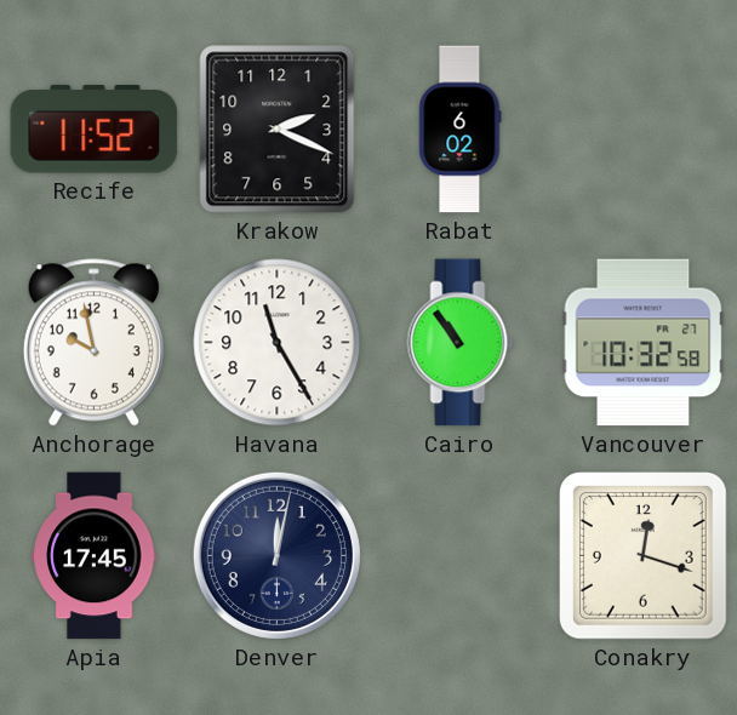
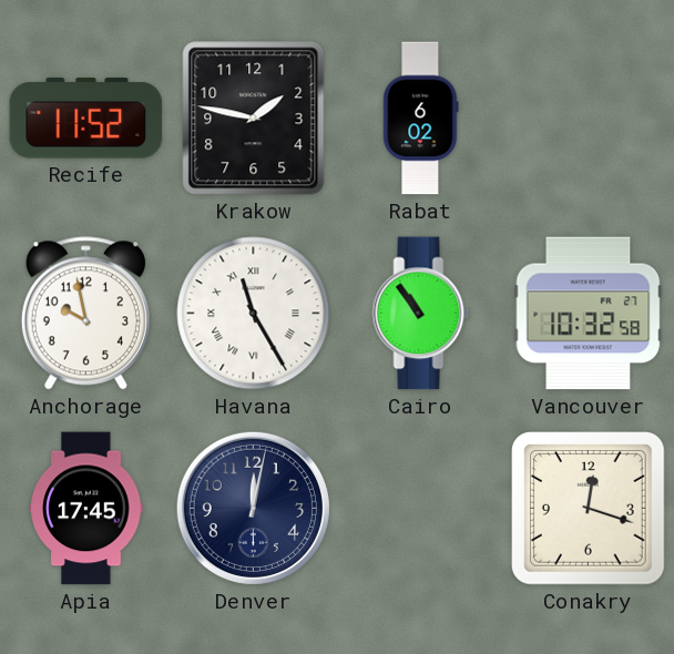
Krakow: 2:19 -> 1:47 (254, 119)
Havana numerals: Arabic -> Roman (254, 314)
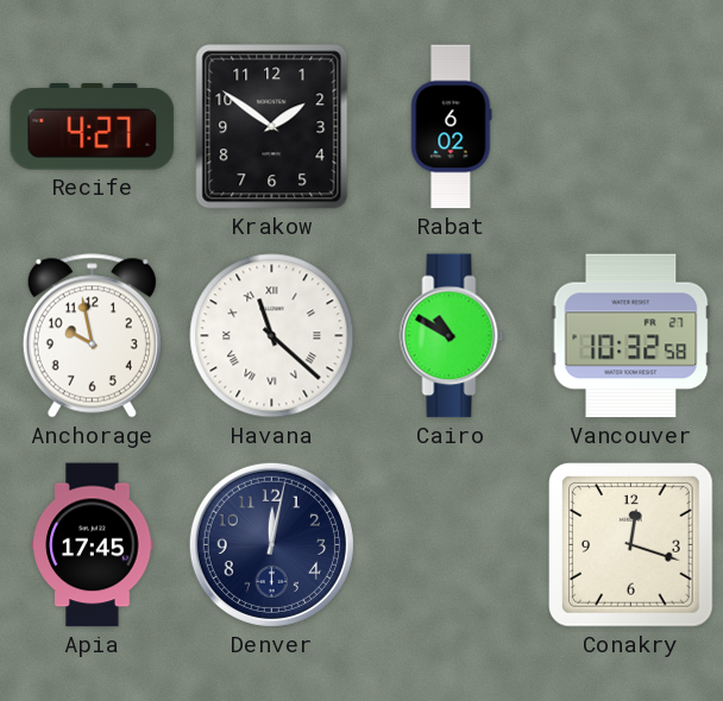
Recife: 11:52 -> 4:27 (93, 127)
Krakow: 1:47 -> 1:51 (272, 127)
Havana: 11:25 -> 11:22 (272, 336)
Cairo: 10:54 -> 10:50 (452, 336)
